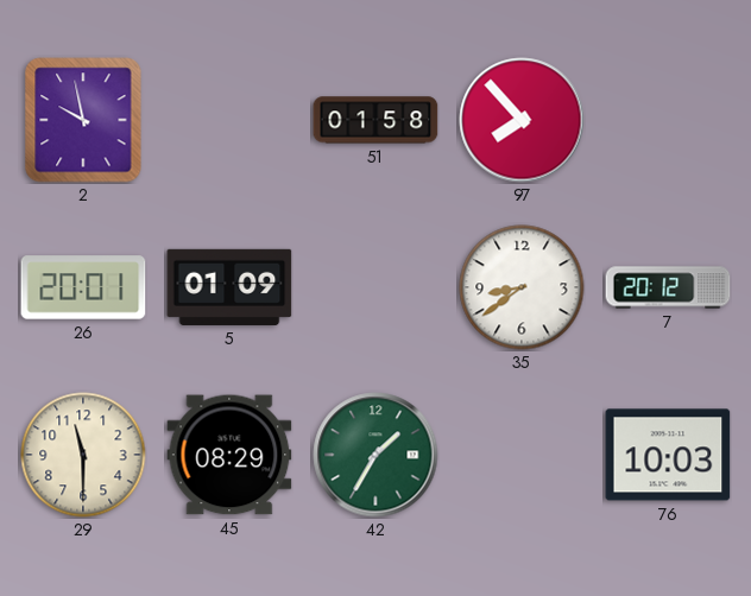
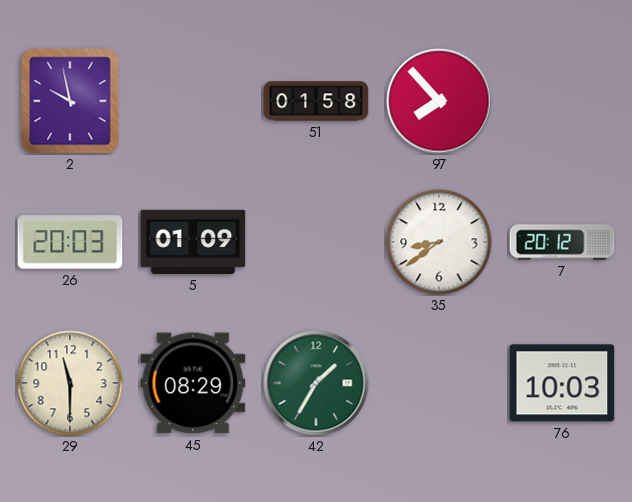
26: 20:01 -> 20:03 (70, 242)
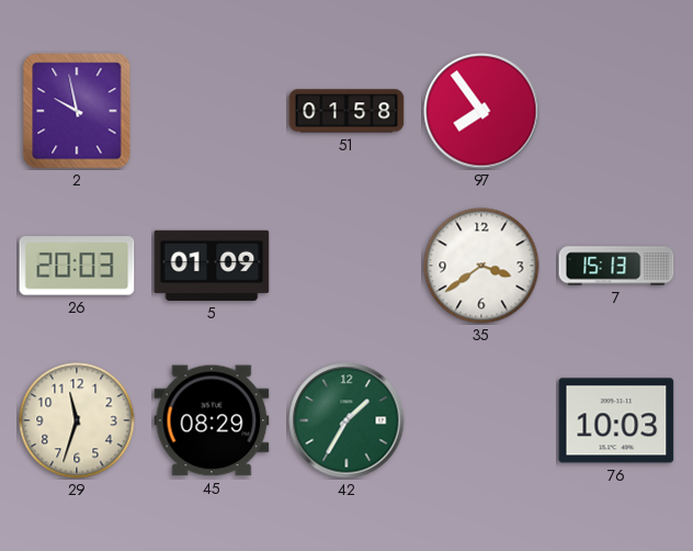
97: 7:53 -> 7:54 (481, 111)
35: 8:39 -> 3:39 (481, 266)
7: 20:12 -> 15:13 (616, 266)
29: 11:30 -> 11:33 (77, 420)
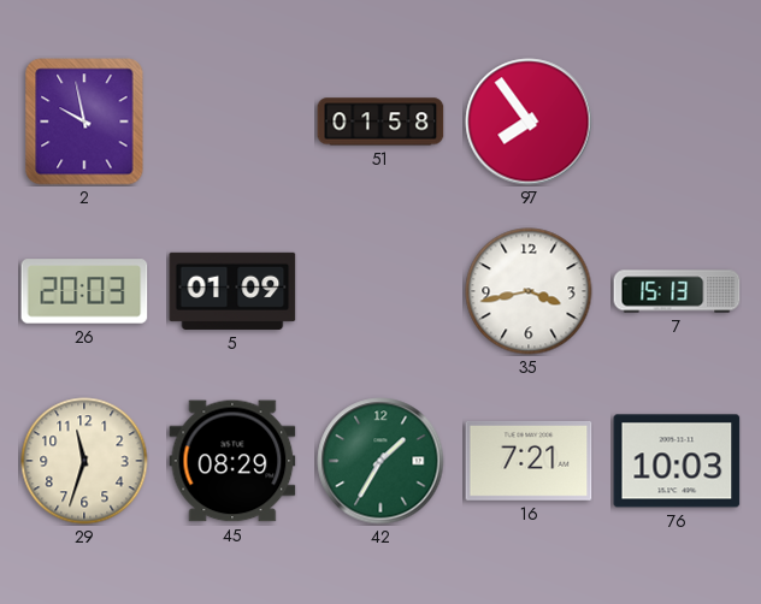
35: 3:39 -> 3:43 (529, 291)
16: none -> 7:21 (529, 461)
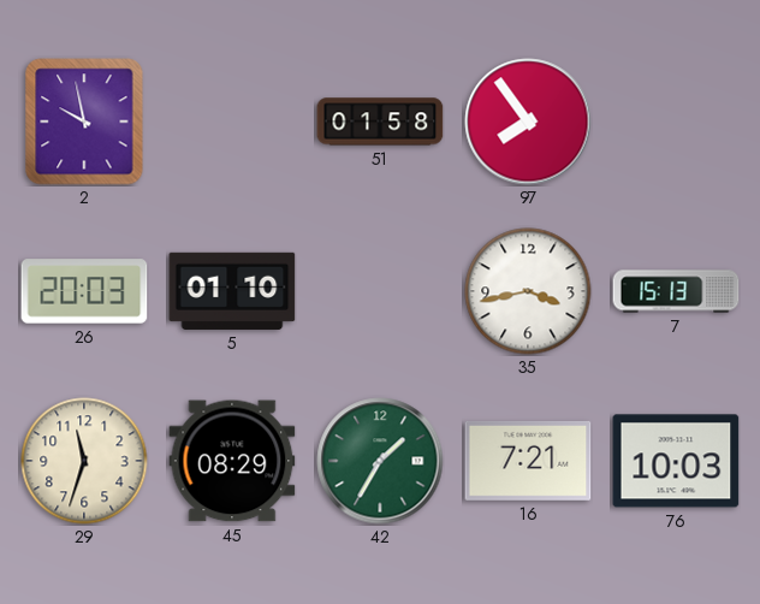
5: 01:09 -> 01:10 (232, 291)
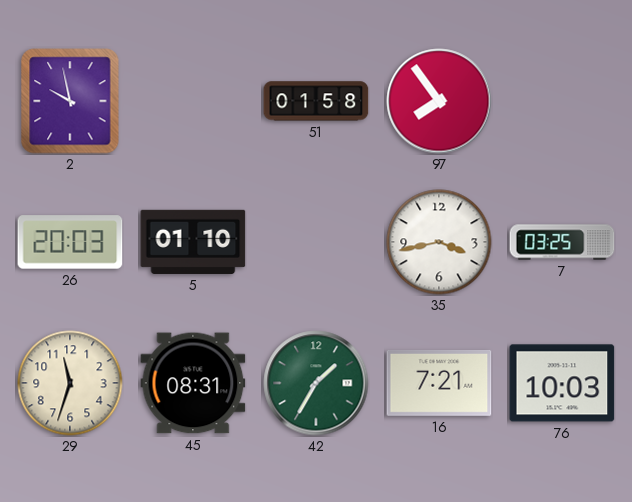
7: 15:13 -> 03:25 (562, 242)
45: 08:29 -> 08:31 (193, 383)
